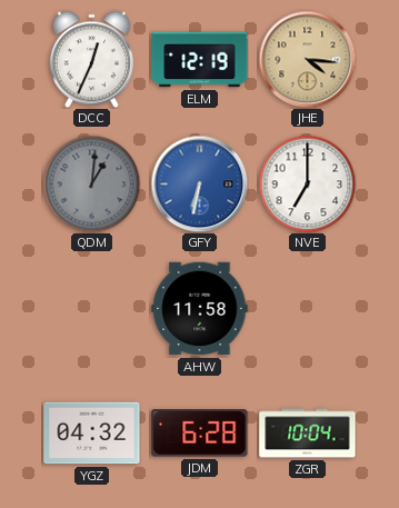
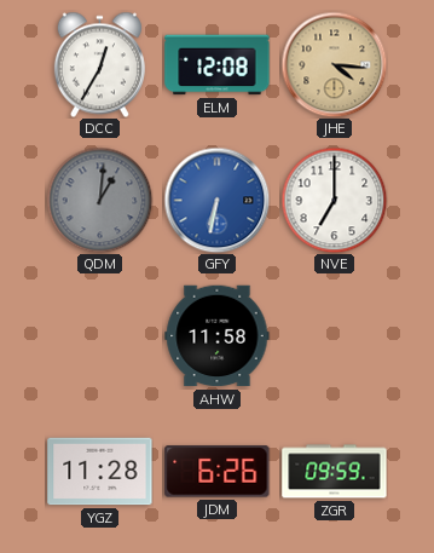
DCC: 12:34 -> 12:35 (99, 64)
ELM: 12:19 -> 12:08 (218, 65)
YGZ: 04:32 -> 11:28 (100, 472)
JDM: 6:28 -> 6:26 (218, 472)
ZGR: 10:04 -> 09:59 (335, 472)
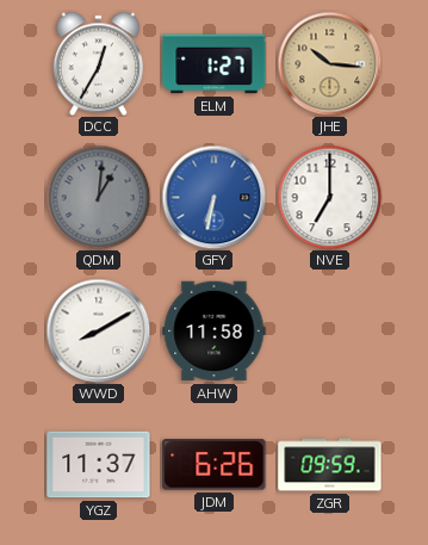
ELM: 12:08 -> 1:27 (215, 64)
JHE: 4:16 -> 10:16 (329, 63)
WWD: none -> 8:10 (98, 330)
YGZ: 11:28 -> 11:37 (99, 465)
